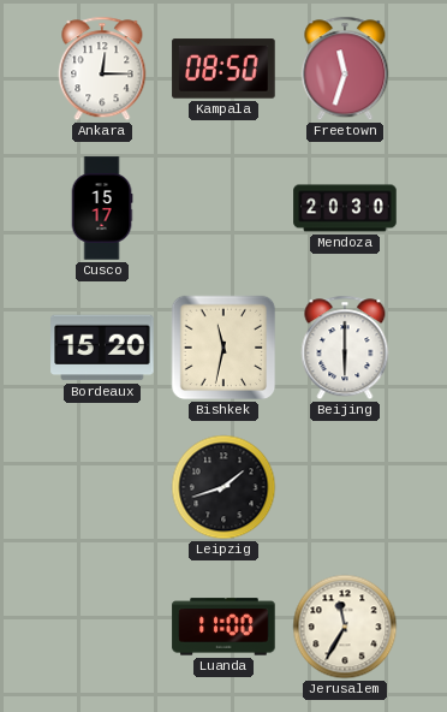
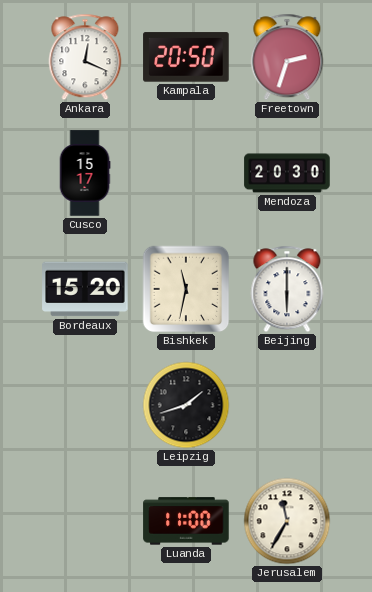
Ankara: 12:15 -> 12:19 (85, 57)
Kampala: 08:50 -> 20:50 (186, 57)
Freetown: 11:33 -> 2:33 (287, 57)
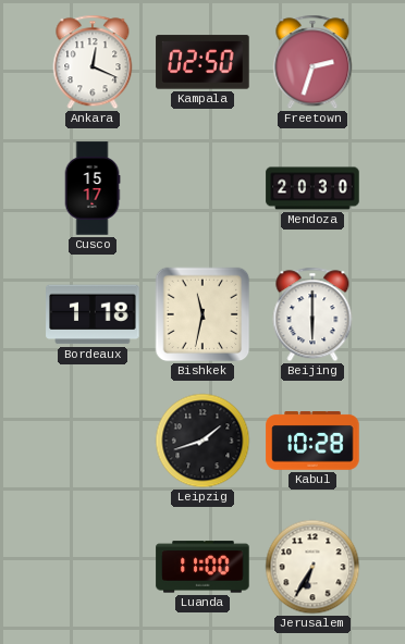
Kampala: 20:50 -> 02:50 (202, 62)
Bordeaux: 15:20 -> 1:18 (93, 314)
Kabul: none -> 10:28 (312, 442)
Jerusalem: 11:35 -> 6:35 (312, 567)
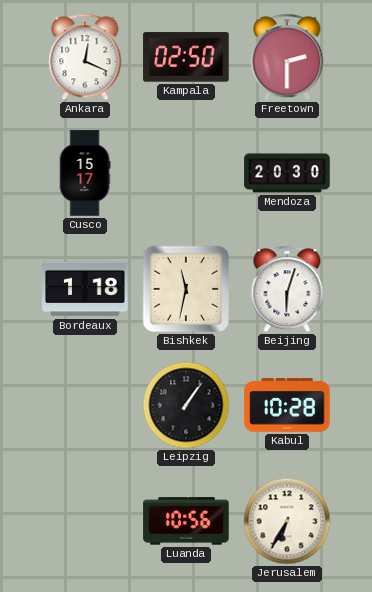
Freetown: 2:33 -> 2:30 (287, 57)
Beijing: 6:00 -> 6:03 (287, 289)
Leipzig: 1:42 -> 1:06 (186, 405)
Luanda: 11:00 -> 10:56 (186, 521)
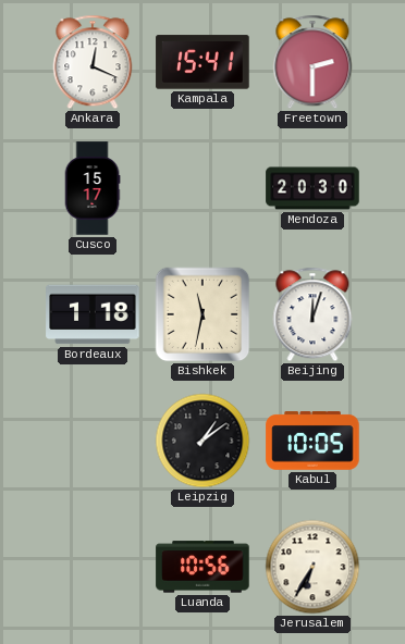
Kampala: 02:50 -> 15:41 (202, 62)
Beijing: 6:03 -> 12:03 (312, 314)
Leipzig: 1:06 -> 1:09 (202, 441)
Kabul: 10:28 -> 10:05 (312, 442)
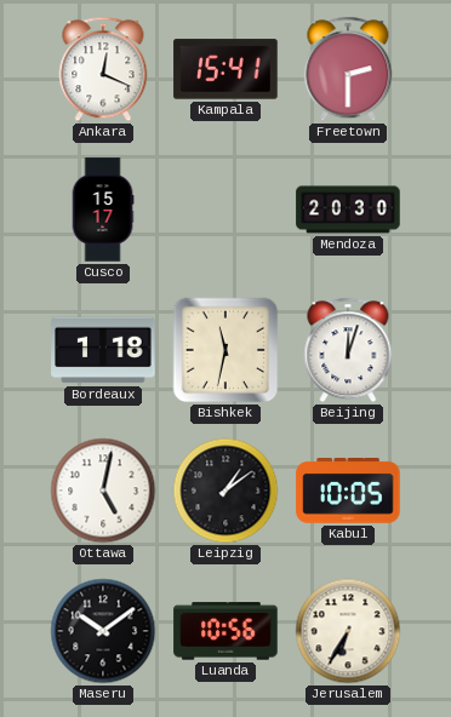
Ottawa: none -> 5:02 (103, 491)
Maseru: none -> 10:09 (103, 631)
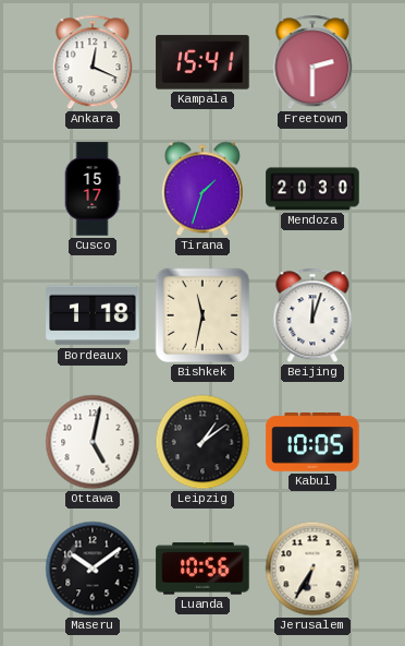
Tirana: none -> 1:33 (202, 189)
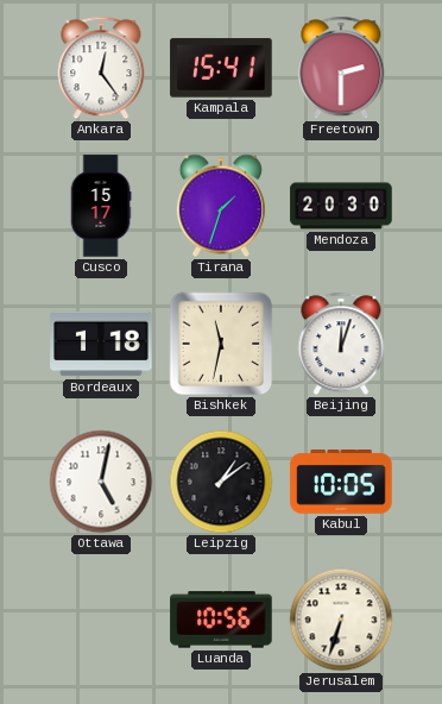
Ankara: 12:19 -> 12:24 (101, 68)
Maseru: 10:09 -> none (93, 569)
Jerusalem: 6:35 -> 6:33 (341, 620)
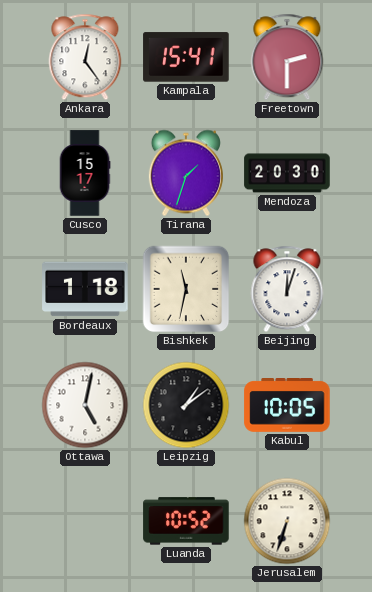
Luanda: 10:56 -> 10:52 (186, 521)
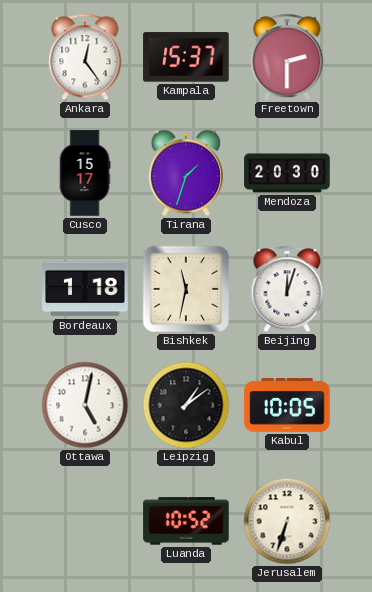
Kampala: 15:41 -> 15:37 (186, 57)
